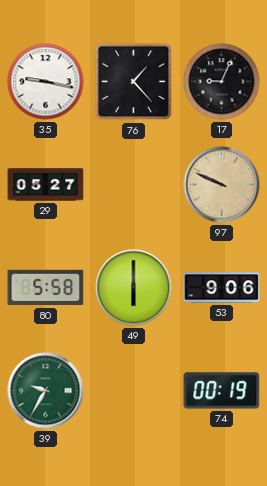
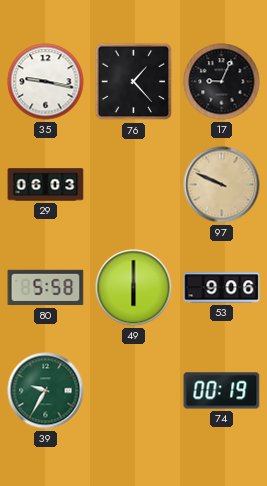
29: 05:27 -> 06:03 (46, 185)
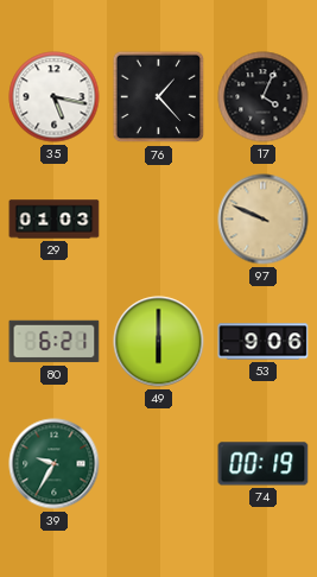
35: 9:17 -> 5:17 (55, 97)
17: 9:04 -> 4:04 (264, 97)
29: 06:03 -> 01:03 (55, 220)
80: 5:58 -> 6:21 (55, 342)
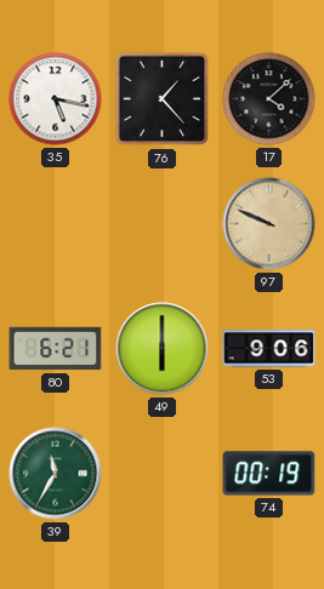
17: 4:04 -> 4:08 (269, 99)
29: 01:03 -> none (55, 220)
39: 9:35 -> 11:35 (56, 474)
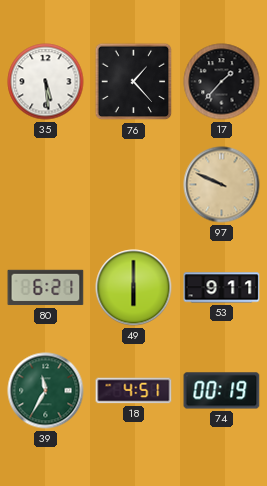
35: 5:17 -> 5:29 (46, 82)
17: 4:08 -> 1:37 (222, 82)
53: 9:06 -> 9:11 (222, 288)
18: none -> 4:51 (134, 391)
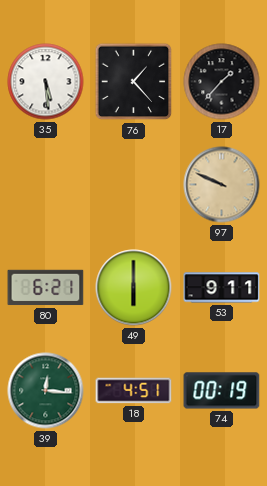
39: 11:35 -> 12:16 (46, 391)
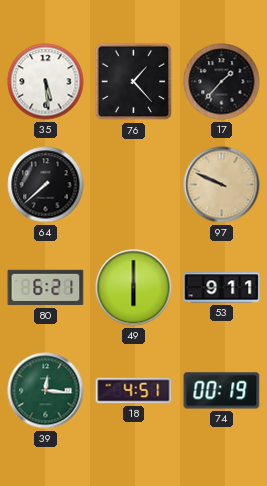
64: none -> 7:38 (46, 185)
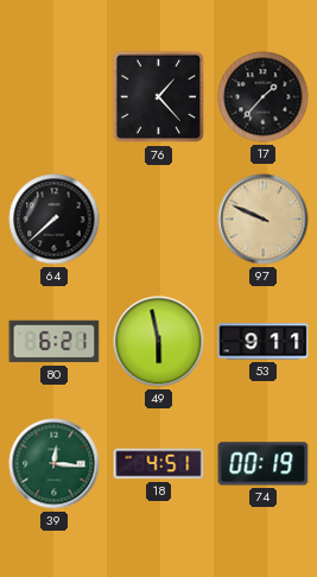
35: 5:29 -> none (46, 82)
49: 6:00 -> 5:58 (159, 342)
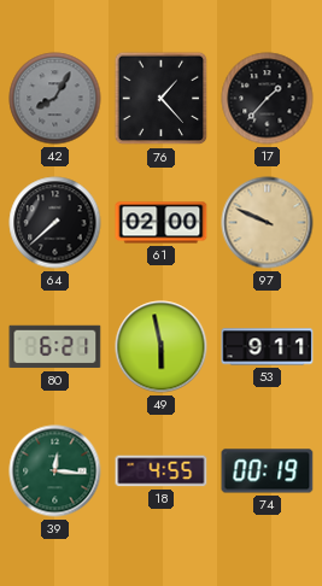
42: none -> 8:05 (55, 99)
61: none -> 02:00 (162, 223)
18: 4:51 -> 4:55 (162, 471)
